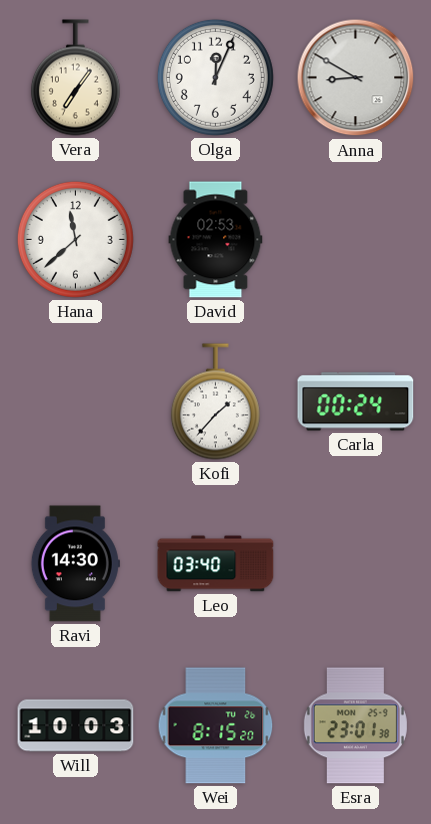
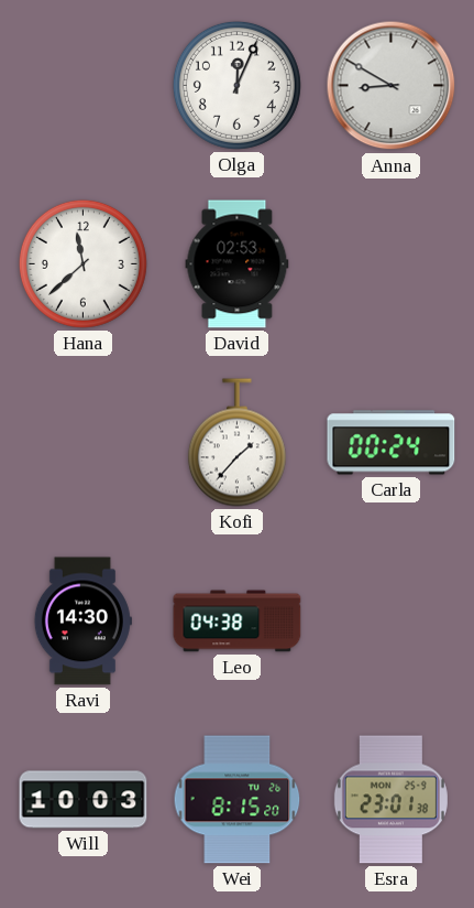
Vera: 7:06 -> none (75, 78)
Leo: 03:40 -> 04:38 (238, 621)
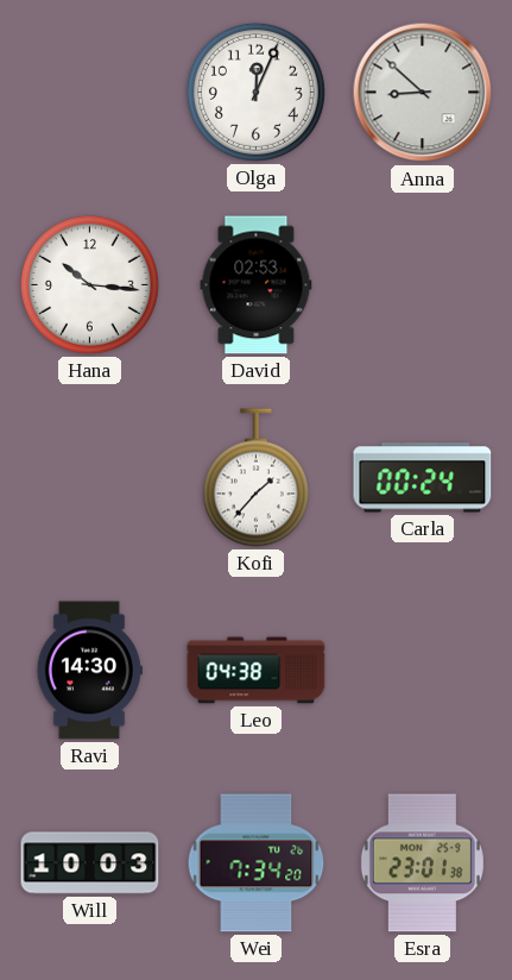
Anna: 8:50 -> 8:52 (423, 93)
Hana: 11:38 -> 10:16 (89, 284)
Wei: 8:15 -> 7:34 (257, 863)
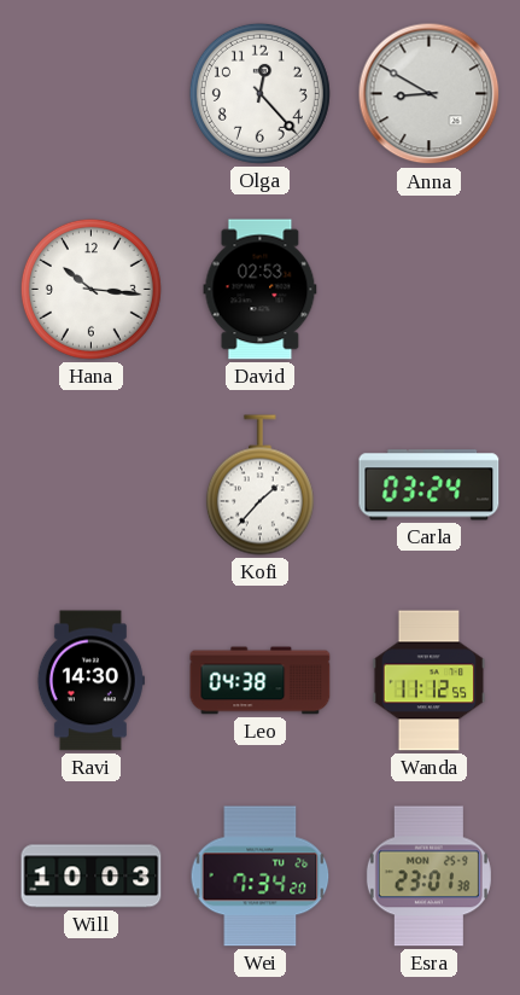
Olga: 12:04 -> 12:23 (259, 93)
Anna: 8:52 -> 8:50 (430, 94)
Carla: 00:24 -> 03:24 (430, 485)
Wanda: none -> 11:12 (430, 681)
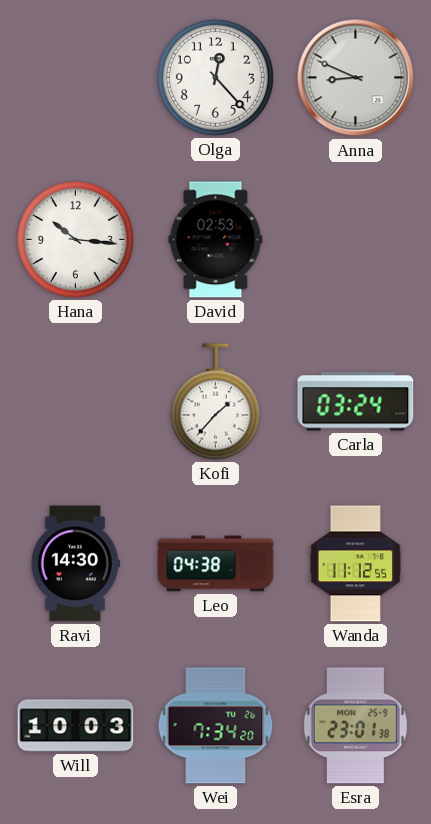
Anna: 8:50 -> 8:49 (356, 78)
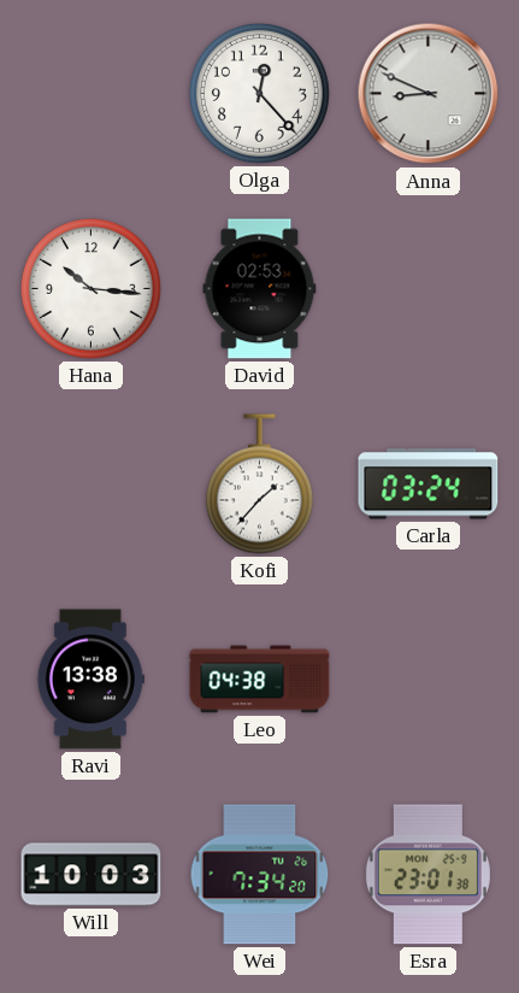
Ravi: 14:30 -> 13:38 (90, 680)
Wanda: 11:12 -> none (356, 564)
